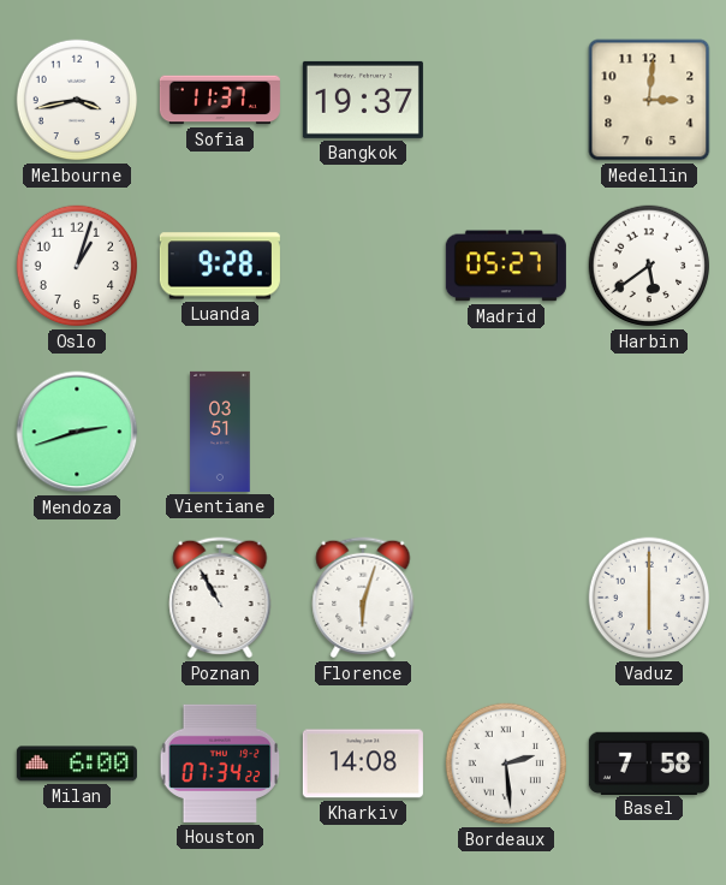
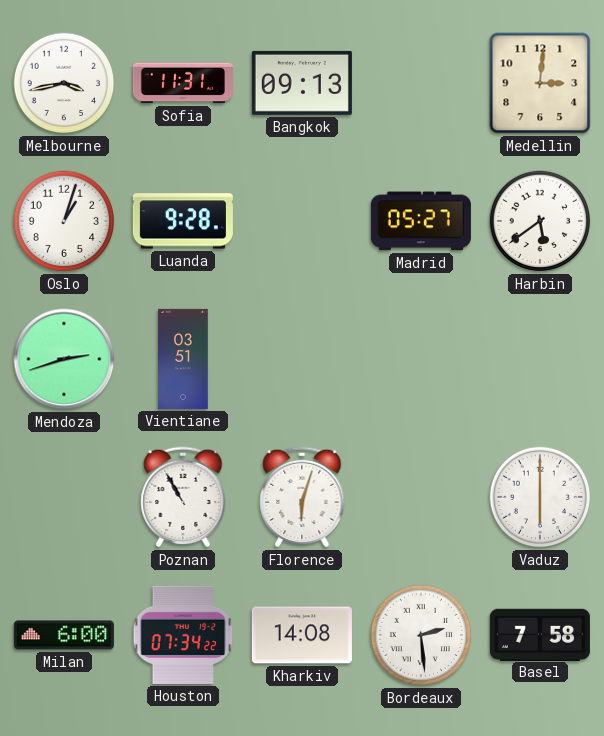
Sofia: 11:37 -> 11:31 (183, 83)
Bangkok: 19:37 -> 09:13 (302, 83)
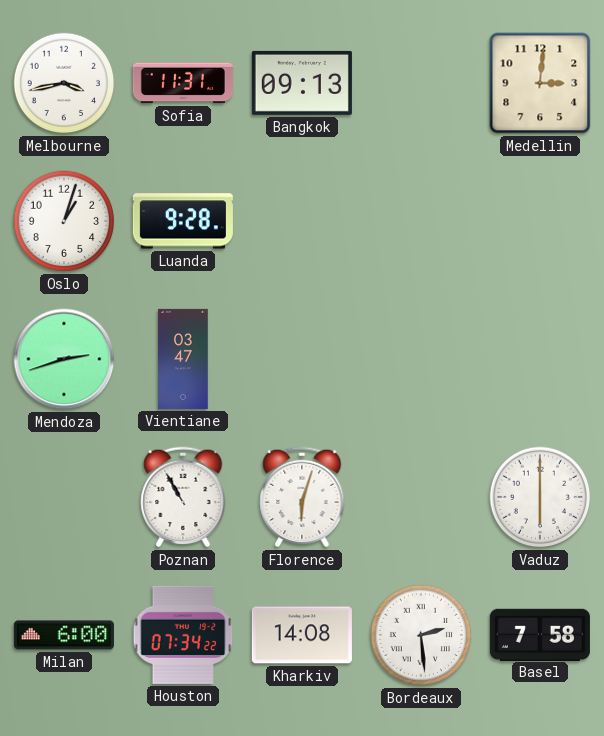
Madrid: 05:27 -> none (421, 221)
Harbin: 5:39 -> none (540, 221)
Vientiane: 03:51 -> 03:47 (183, 359)
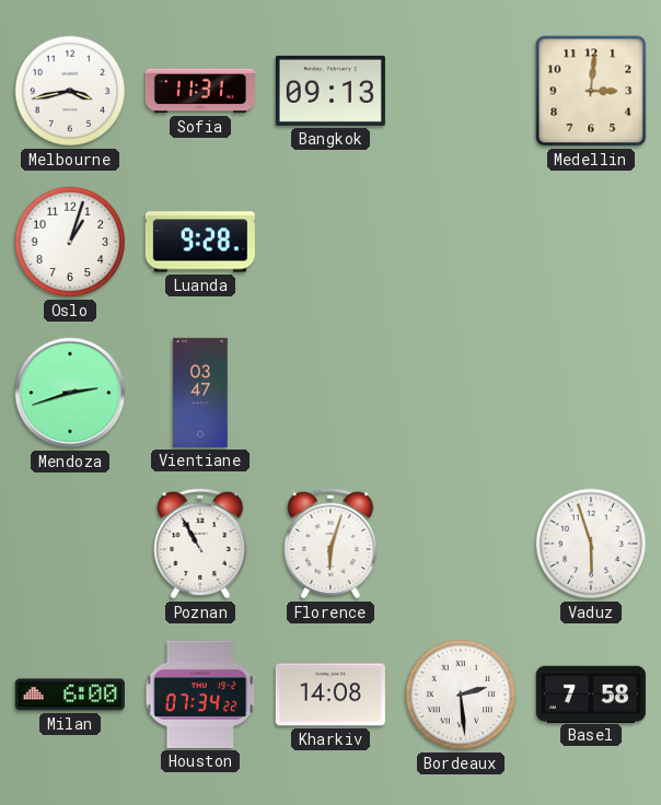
Vaduz: 6:00 -> 5:57 (591, 544)
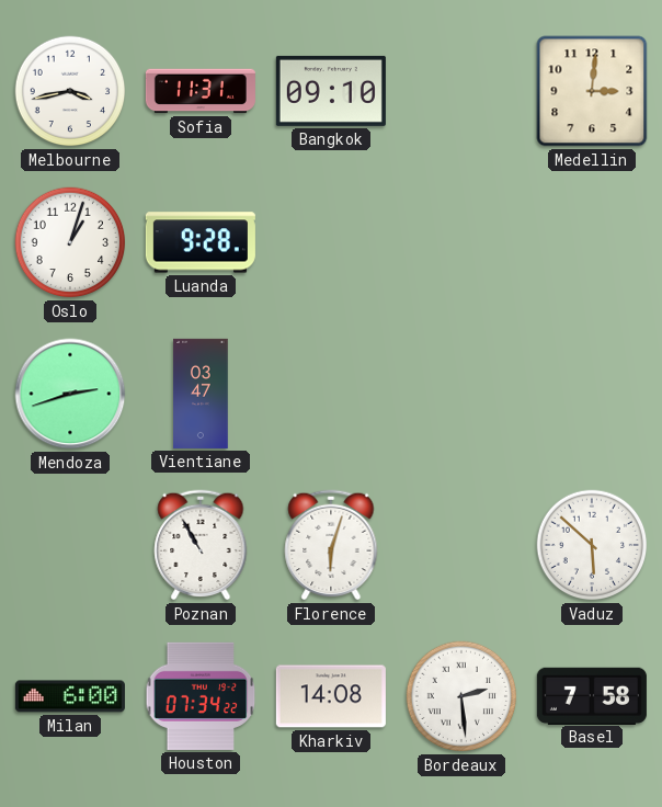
Bangkok: 09:13 -> 09:10 (331, 91)
Vaduz: 5:57 -> 5:52 (592, 545)
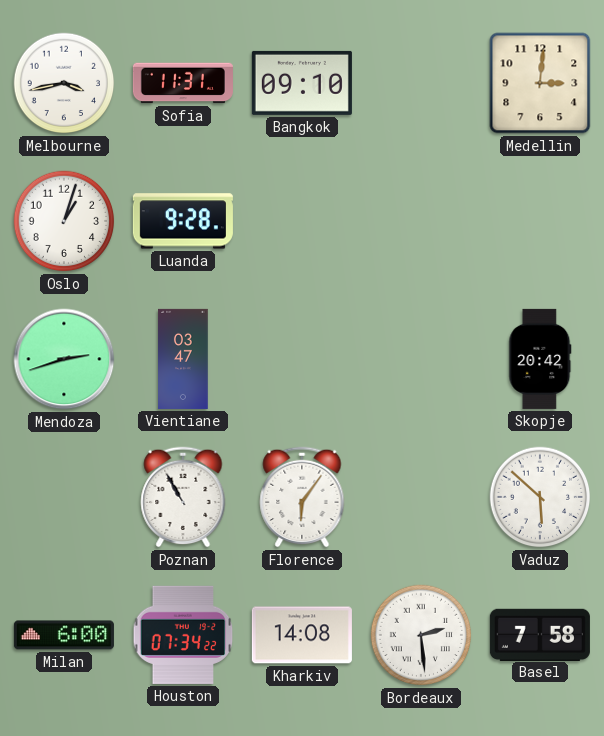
Skopje: none -> 20:42 (540, 359)
Florence: 6:03 -> 6:06 (302, 497)
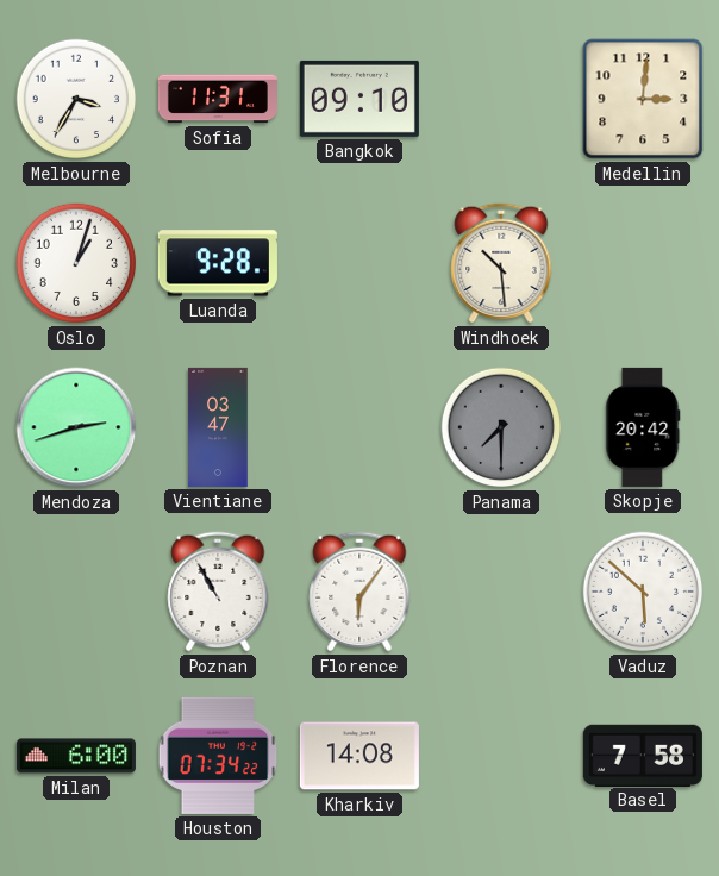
Melbourne: 3:43 -> 3:35 (76, 99)
Windhoek: none -> 10:29 (501, 263)
Panama: none -> 7:30 (501, 427)
Bordeaux: 2:29 -> none (421, 635)
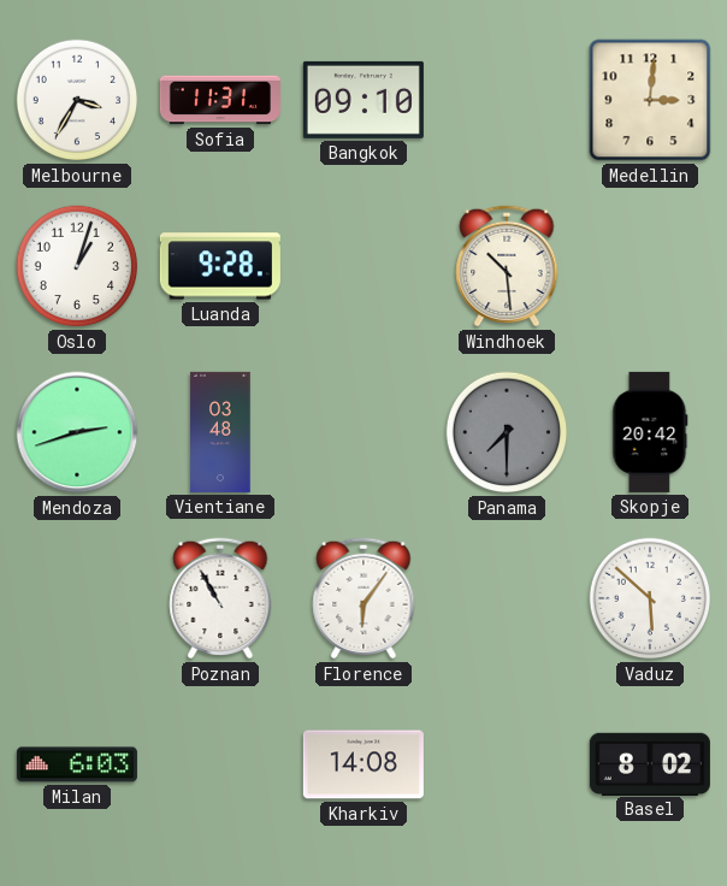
Vientiane: 03:47 -> 03:48 (220, 432)
Milan: 6:00 -> 6:03 (77, 764)
Houston: 07:34 -> none (218, 756)
Basel: 7:58 -> 8:02 (650, 763)
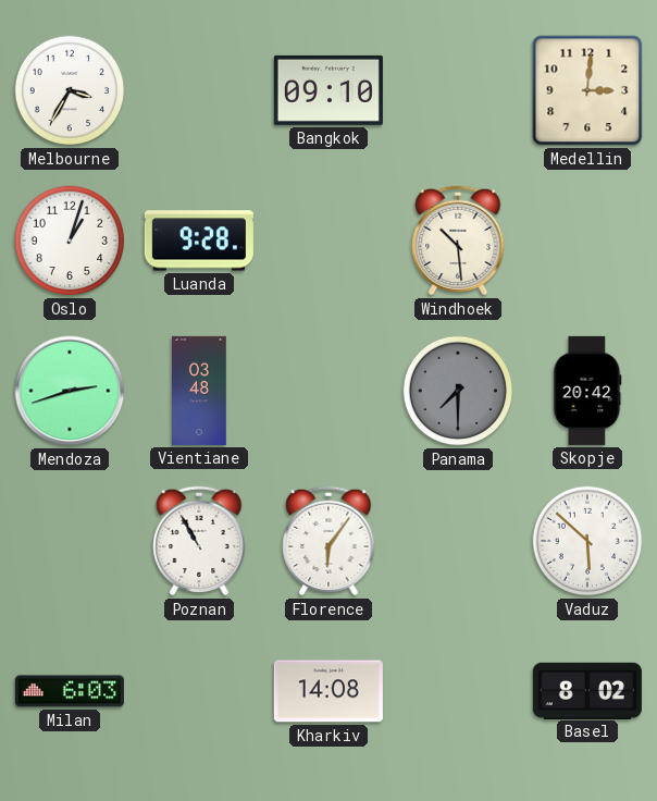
Sofia: 11:31 -> none (220, 100)
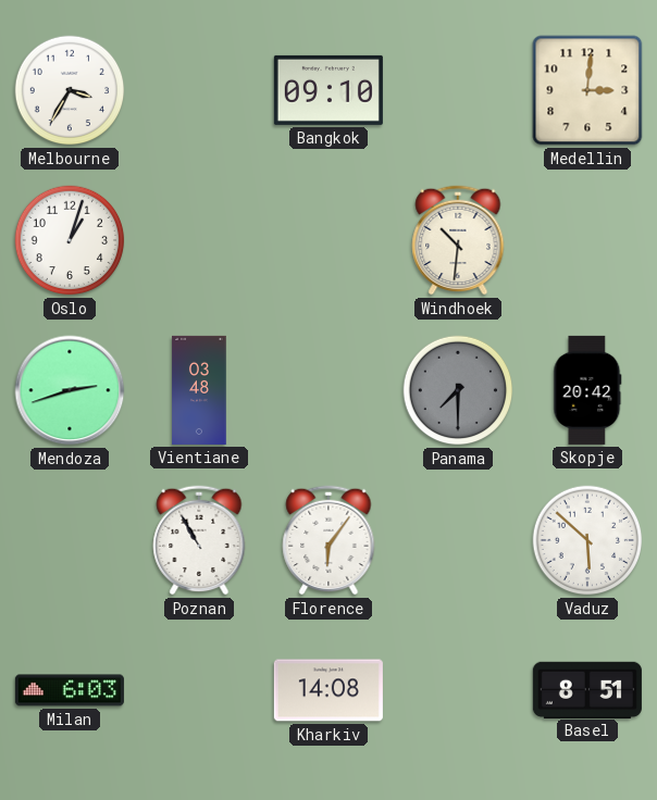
Luanda: 9:28 -> none (199, 241)
Windhoek: 10:29 -> 10:31 (458, 240)
Basel: 8:02 -> 8:51 (587, 689)
